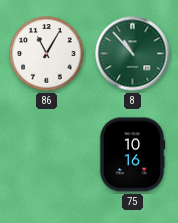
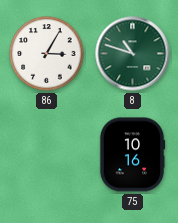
86: 11:05 -> 3:05 (47, 54)
8: 10:53 -> 10:48 (133, 54)
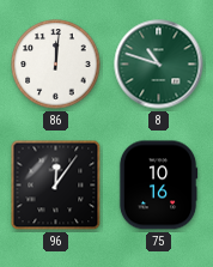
86: 3:05 -> 12:01 (56, 65)
96: none -> 12:06 (56, 186)
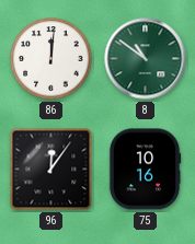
8: 10:48 -> 10:51 (146, 59)
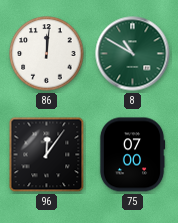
8: 10:51 -> 10:50 (133, 54)
75: 10:16 -> 07:00 (132, 155)
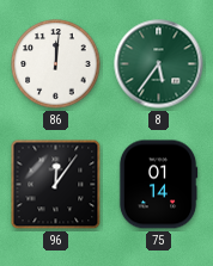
8: 10:50 -> 5:36 (159, 64)
75: 07:00 -> 01:14 (158, 185)
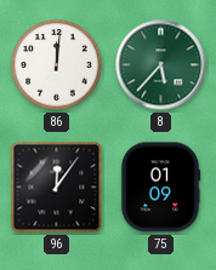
8: 5:36 -> 5:37 (161, 65)
75: 01:14 -> 01:09 (160, 188)
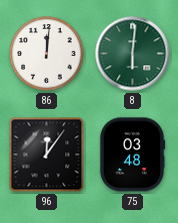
8: 5:37 -> 6:01 (133, 54)
75: 01:09 -> 03:48 (132, 155)
